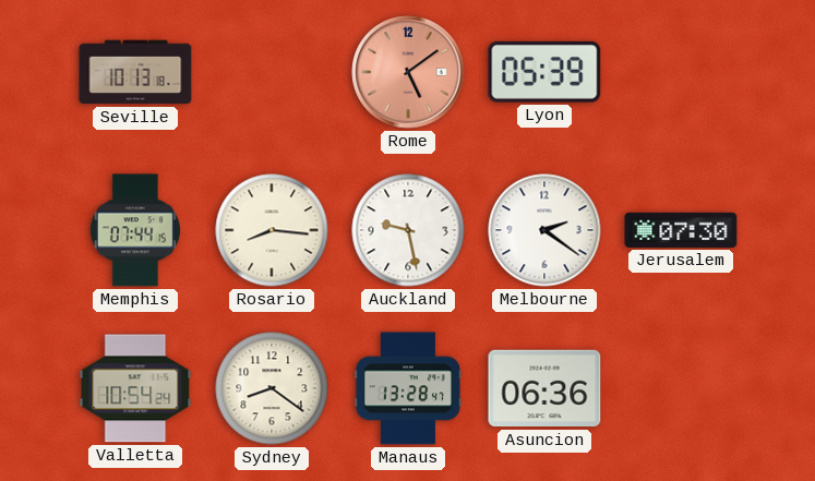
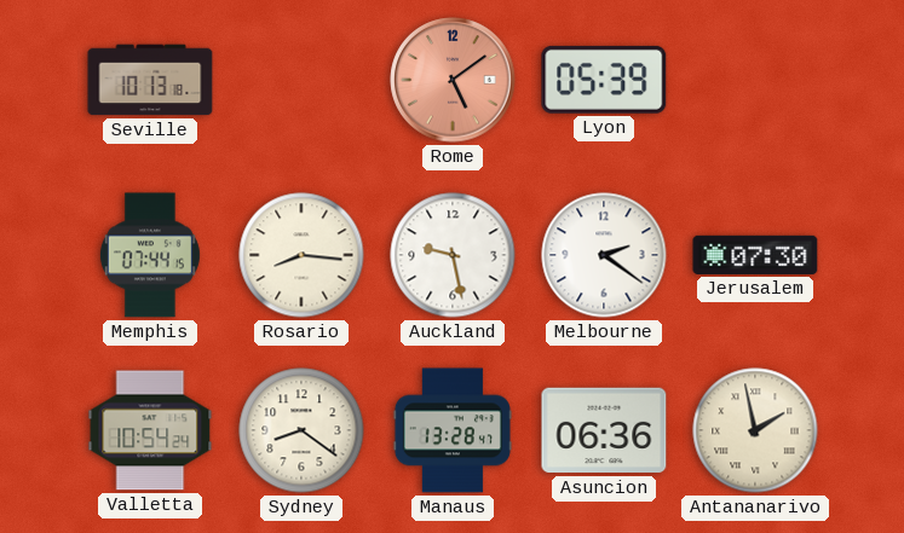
Antananarivo: none -> 1:58 (755, 430)
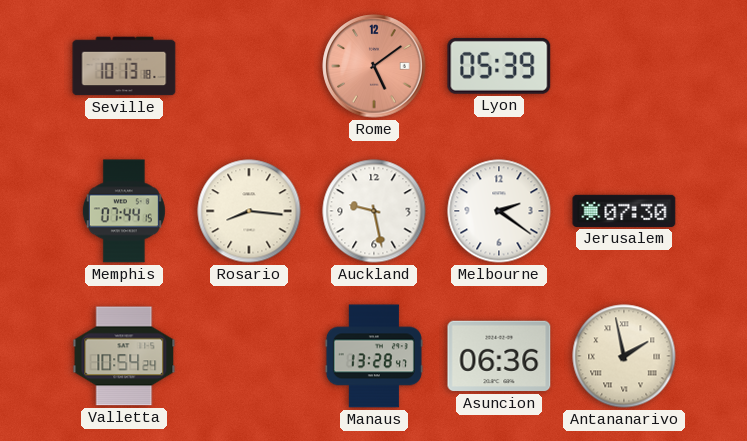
Sydney: 8:21 -> none (301, 430)
